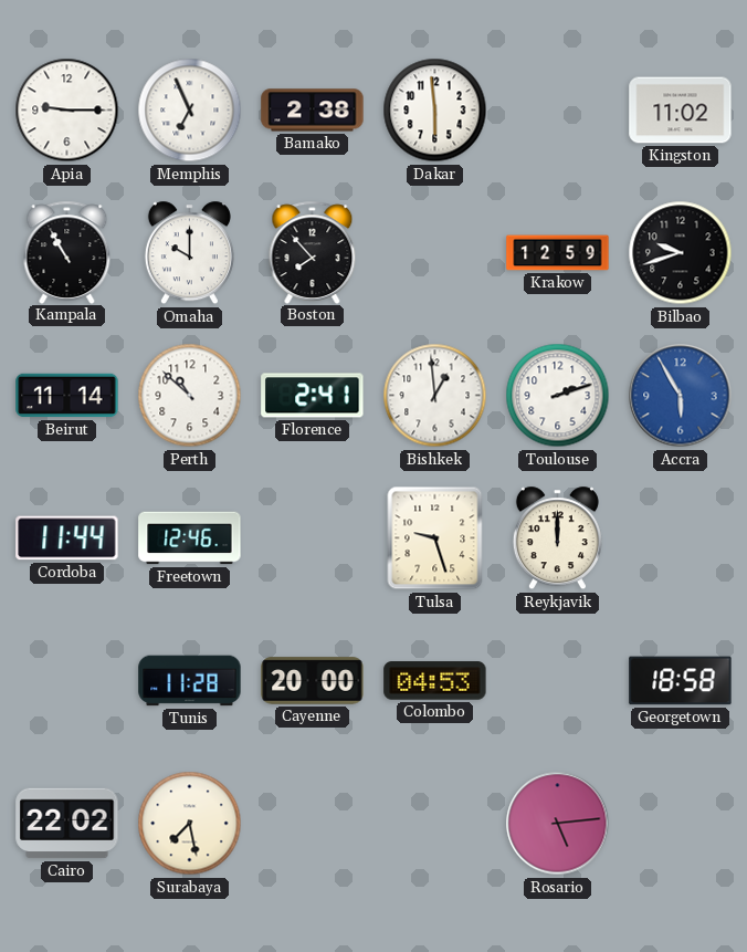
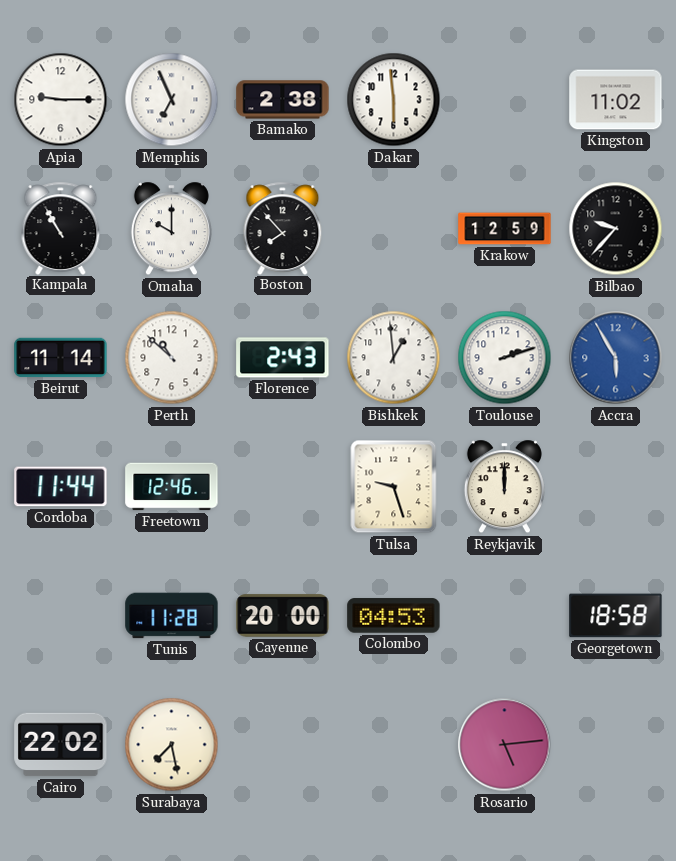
Bilbao: 9:42 -> 9:37 (616, 229)
Florence: 2:41 -> 2:43 (283, 358)
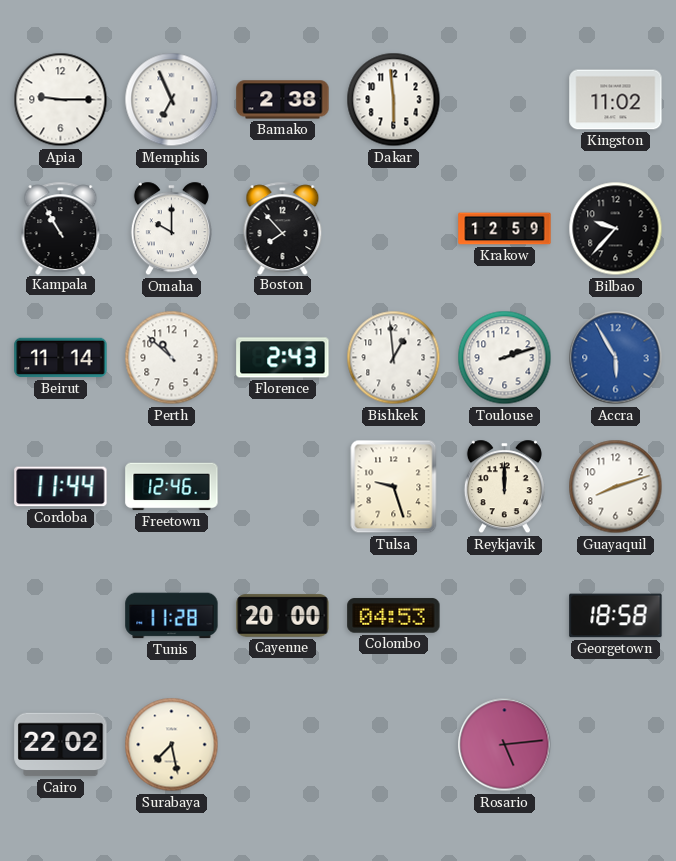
Guayaquil: none -> 8:12 (616, 487)
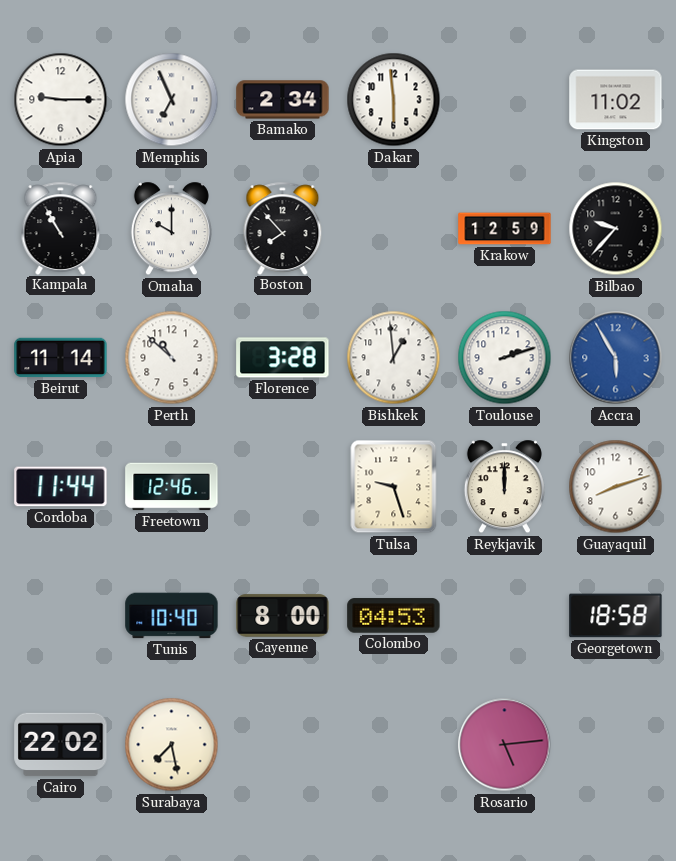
Bamako: 2:38 -> 2:34 (283, 100)
Florence: 2:43 -> 3:28 (283, 358)
Tunis: 11:28 -> 10:40 (172, 616)
Cayenne: 20:00 -> 8:00 (283, 616)
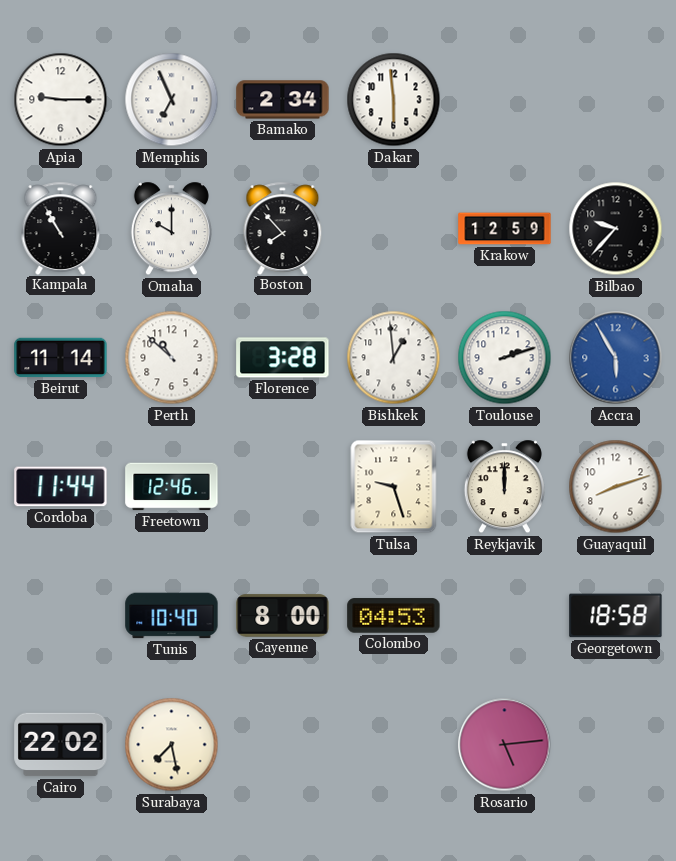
Kingston: 11:02 -> none (616, 100)
